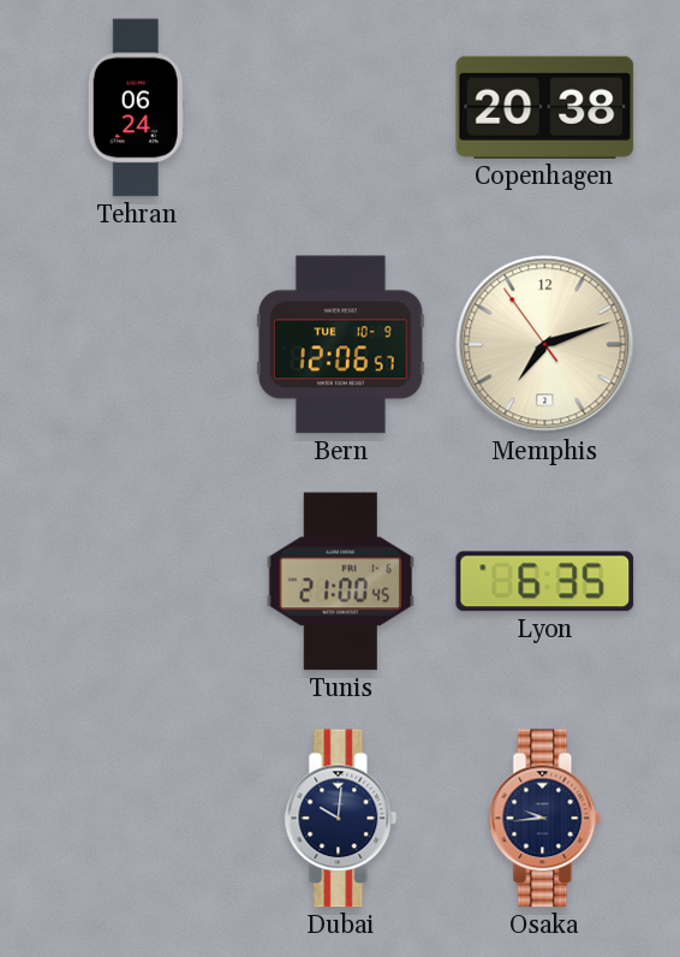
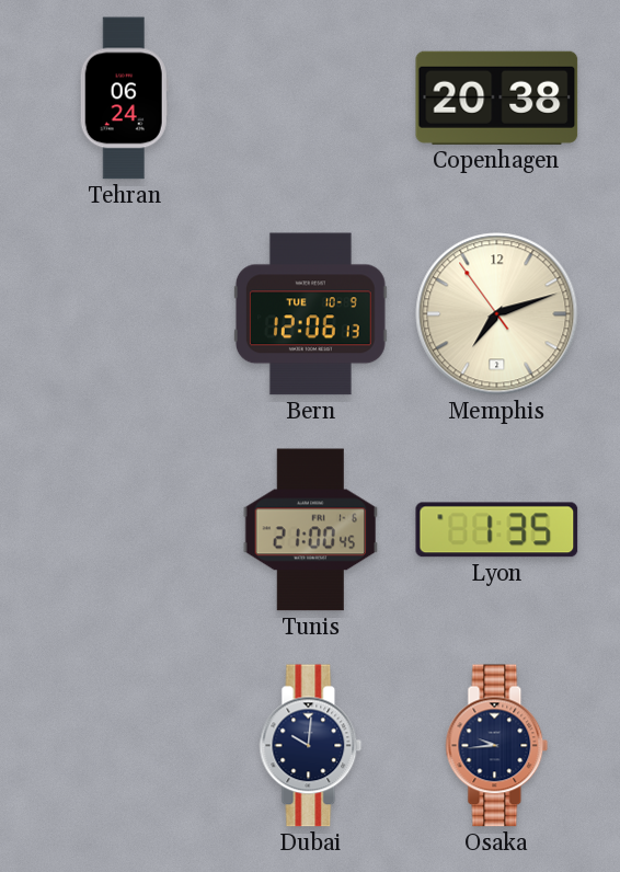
Bern: 12:06:57 -> 12:06:13 (310, 314)
Lyon: 6:35 -> 1:35 (497, 530)
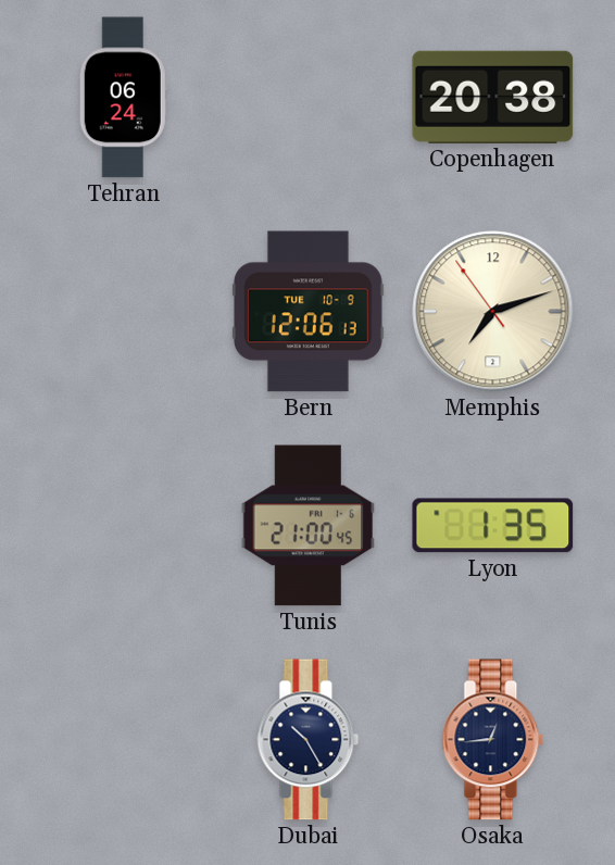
Dubai: 10:01 -> 10:25 (309, 740)
Osaka: 9:44 -> 12:44 (493, 740)
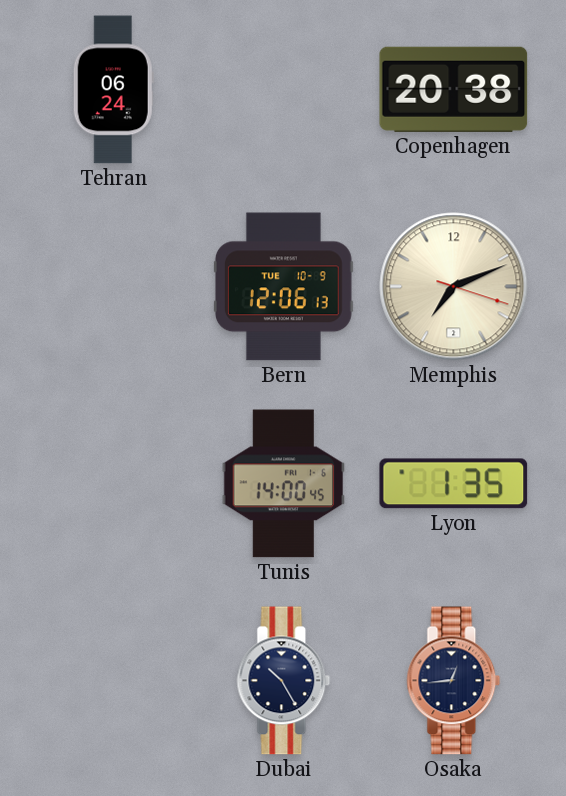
Memphis: 7:11:54 -> 7:11:18 (454, 287)
Tunis: 21:00 -> 14:00 (284, 484)
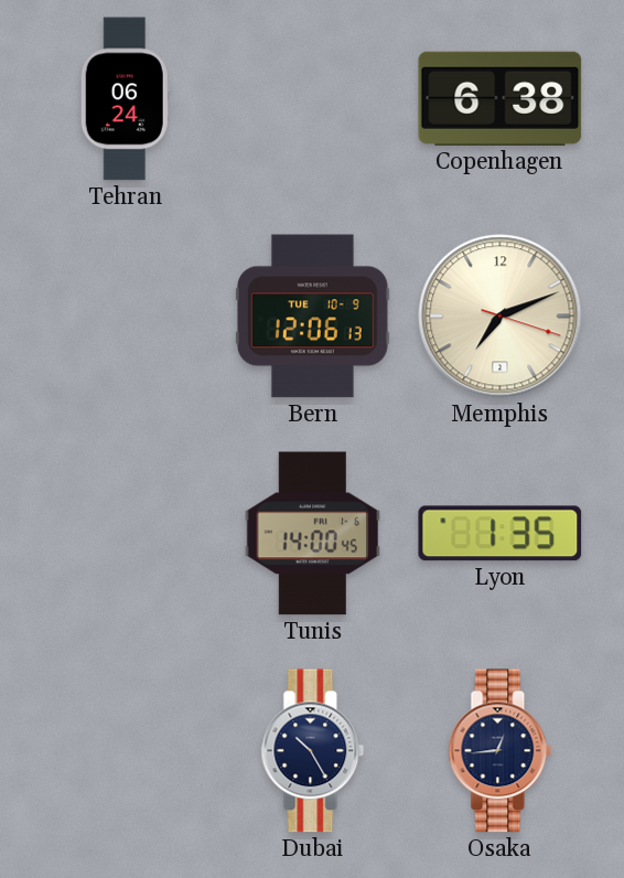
Copenhagen: 20:38 -> 6:38 (501, 98)
